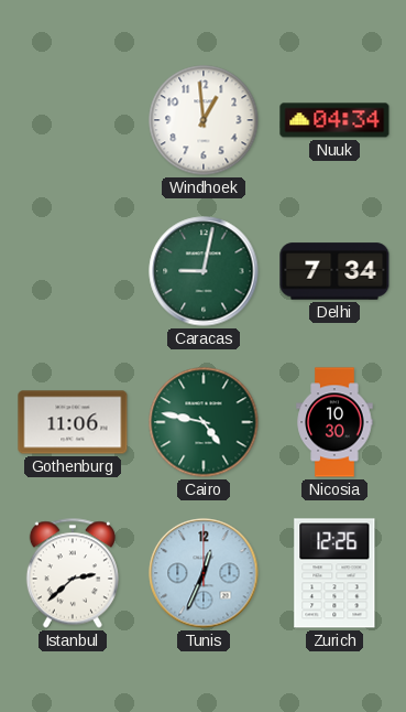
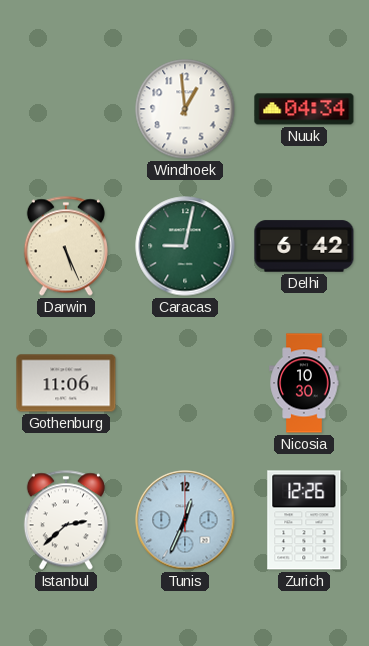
Darwin: none -> 5:26 (66, 246)
Delhi: 7:34 -> 6:42 (304, 246)
Cairo: 4:47 -> none (204, 422)
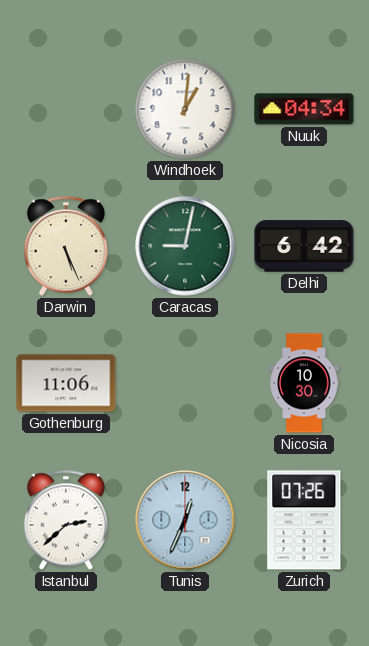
Windhoek: 12:59 -> 1:01 (185, 109)
Zurich: 12:26 -> 07:26 (304, 520)
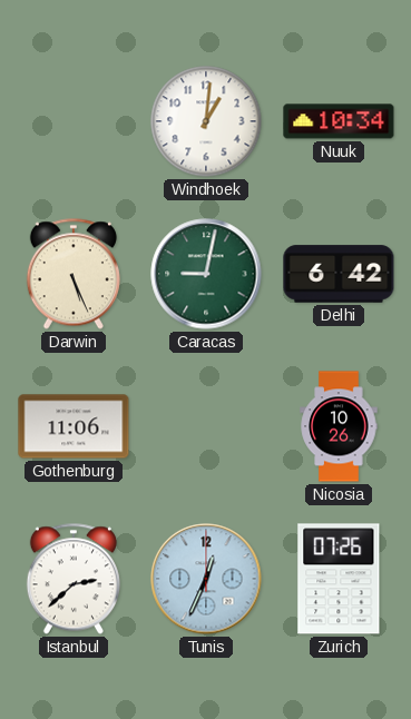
Nuuk: 04:34 -> 10:34 (339, 121)
Nicosia: 10:30 -> 10:26 (339, 426)
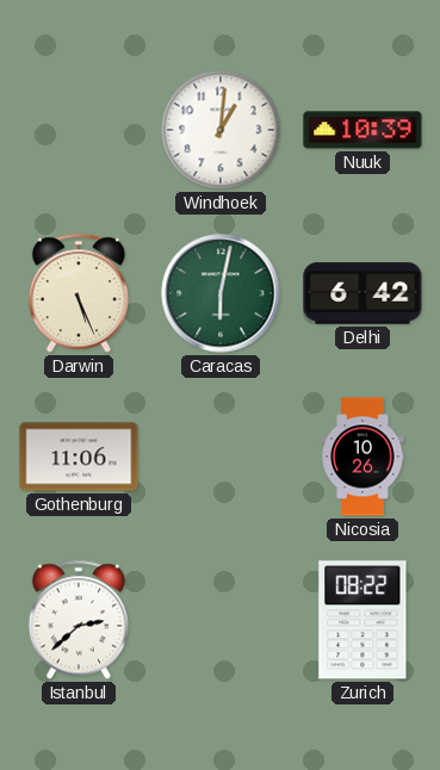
Nuuk: 10:34 -> 10:39 (362, 130)
Caracas: 9:02 -> 6:02 (221, 293)
Tunis: 12:34 -> none (206, 579)
Zurich: 07:26 -> 08:22 (362, 620)
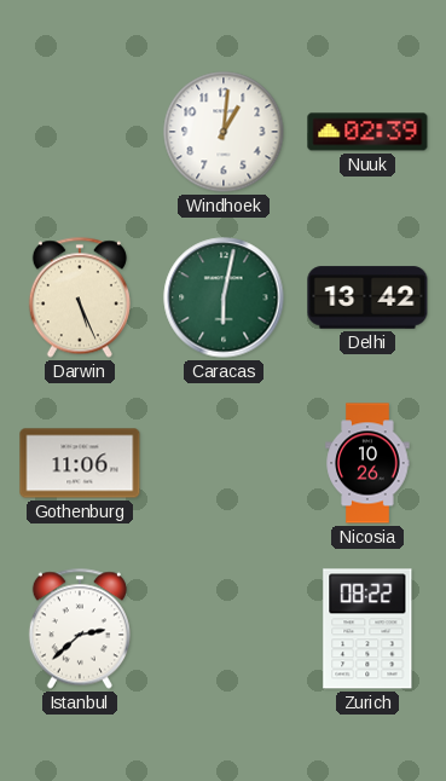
Nuuk: 10:39 -> 02:39 (367, 132)
Delhi: 6:42 -> 13:42 (367, 297)
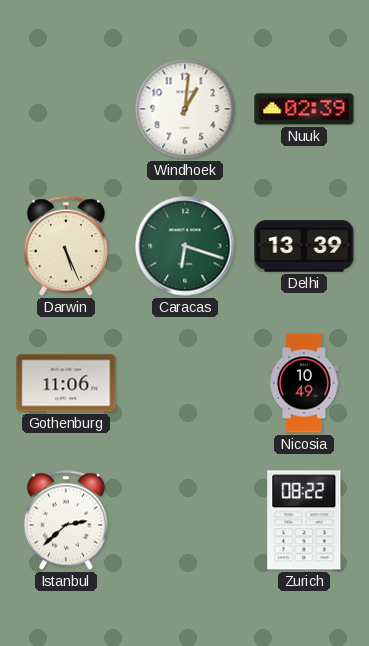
Caracas: 6:02 -> 6:18 (185, 246)
Delhi: 13:42 -> 13:39 (304, 246)
Nicosia: 10:26 -> 10:49 (304, 383)
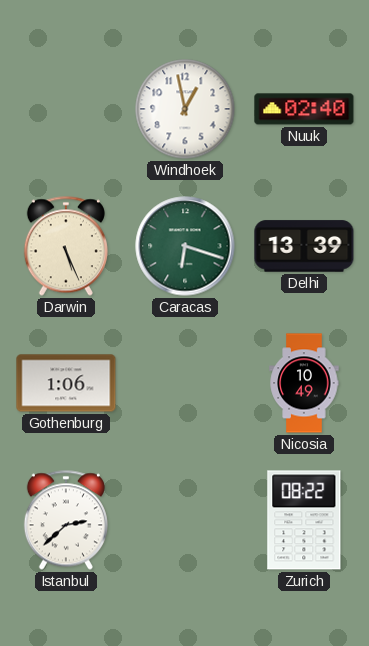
Windhoek: 1:01 -> 12:58 (185, 109)
Nuuk: 02:39 -> 02:40 (304, 109)
Gothenburg: 11:06 -> 1:06 (66, 383)
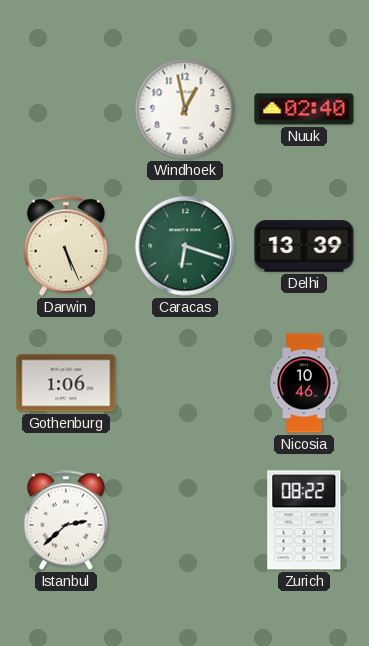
Nicosia: 10:49 -> 10:46 (304, 383)
